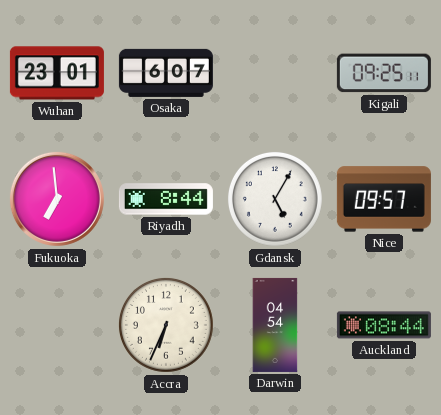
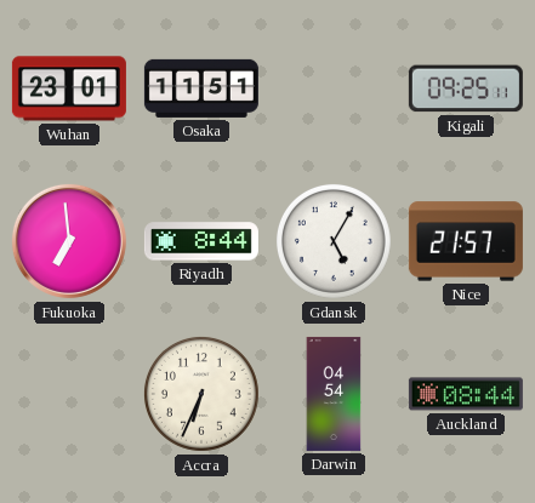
Osaka: 6:07 -> 11:51 (201, 88)
Nice: 09:57 -> 21:57 (466, 241)
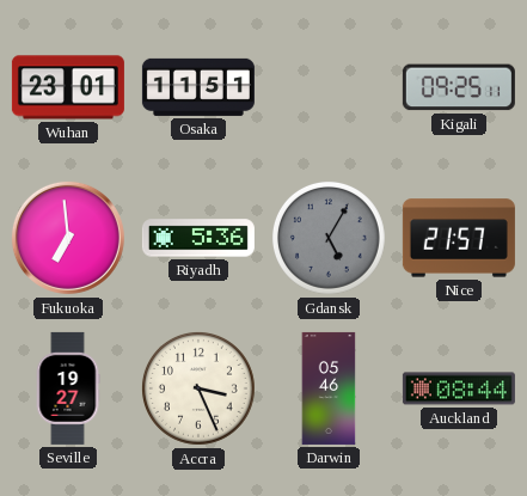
Riyadh: 8:44 -> 5:36 (198, 238)
Gdansk dial: white -> grey (329, 238)
Seville: none -> 19:27 (68, 388)
Accra: 6:34 -> 3:26 (198, 388)
Darwin: 04:54 -> 05:46 (329, 388)
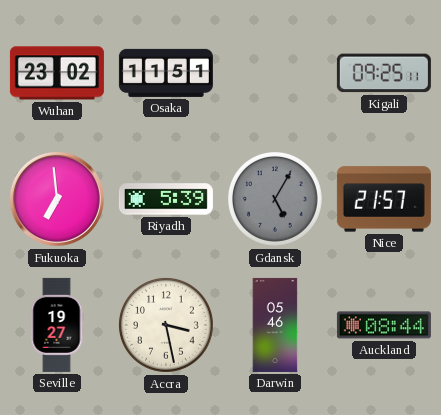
Wuhan: 23:01 -> 23:02 (57, 73)
Riyadh: 5:36 -> 5:39 (166, 199)
Accra: 3:26 -> 3:28 (166, 325)
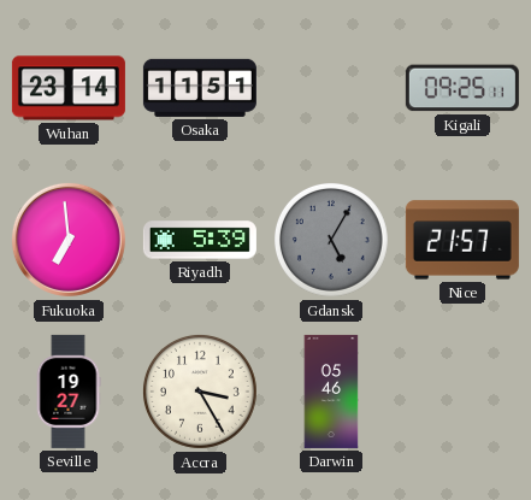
Wuhan: 23:02 -> 23:14 (69, 88)
Accra: 3:28 -> 3:25 (200, 392)
Auckland: 08:44 -> none (384, 325)
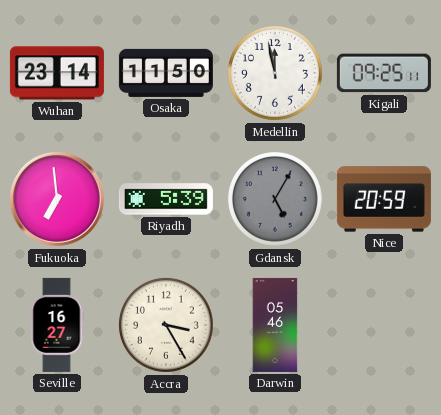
Osaka: 11:51 -> 11:50 (166, 73)
Medellin: none -> 11:58 (275, 73)
Nice: 21:57 -> 20:59 (384, 199)
Seville: 19:27 -> 16:27 (57, 325)
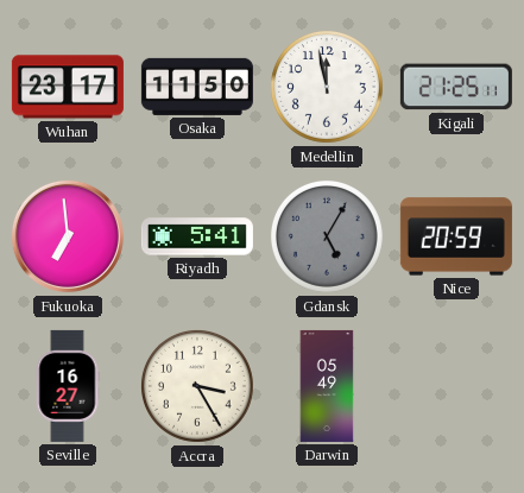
Wuhan: 23:14 -> 23:17 (68, 87)
Kigali: 09:25 -> 21:25 (456, 87)
Riyadh: 5:39 -> 5:41 (197, 236)
Darwin: 05:46 -> 05:49 (327, 386)
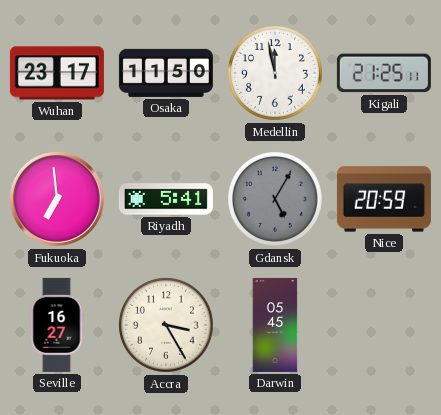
Darwin: 05:49 -> 05:45 (275, 325)
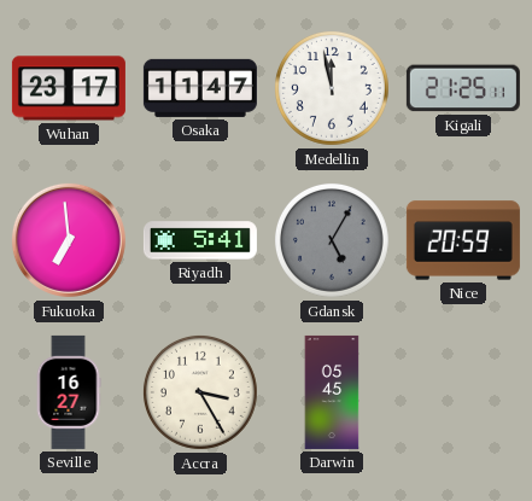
Osaka: 11:50 -> 11:47 (200, 88)
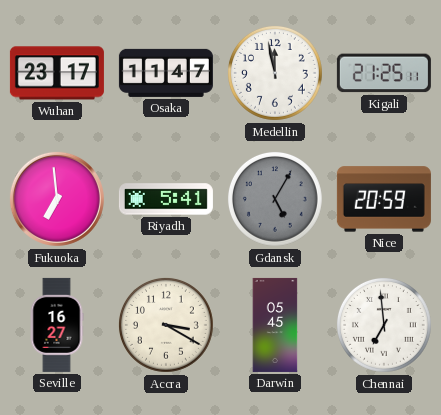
Accra: 3:25 -> 3:20 (166, 325)
Chennai: none -> 6:59 (384, 325)
